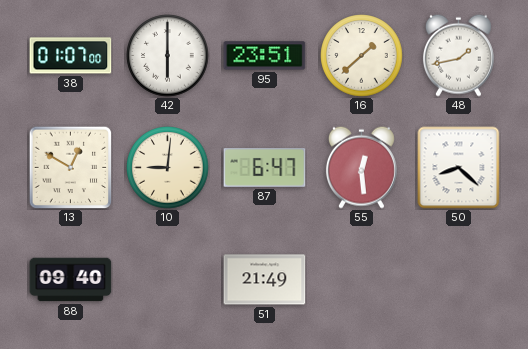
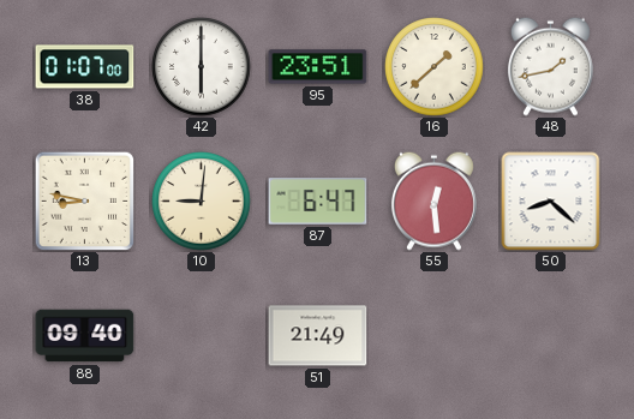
13: 12:50 -> 8:47 (84, 200)
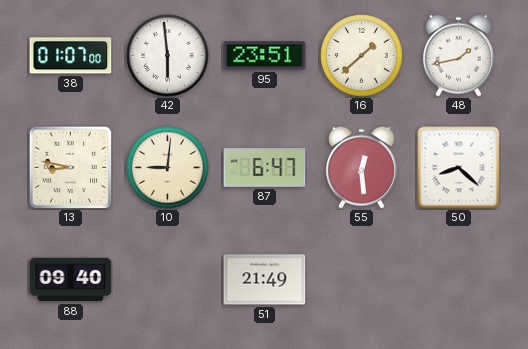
42: 6:00 -> 5:59 (168, 56)
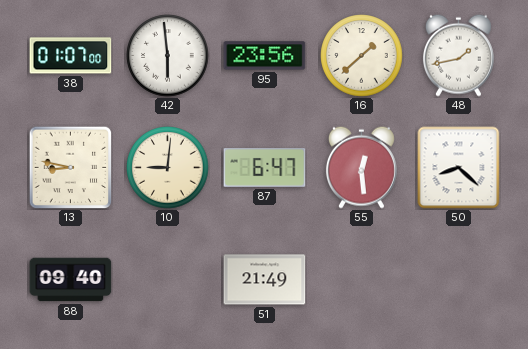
95: 23:51 -> 23:56 (265, 56)
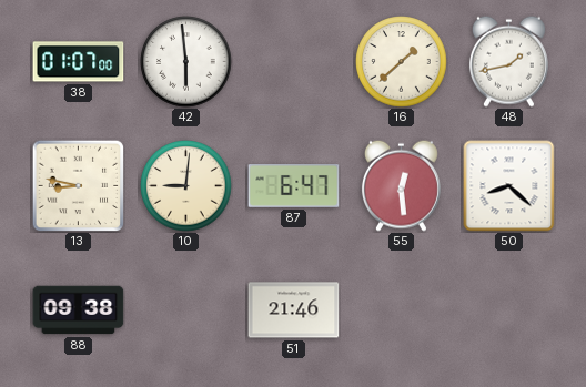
95: 23:56 -> none (265, 56)
88: 09:40 -> 09:38 (79, 310)
51: 21:49 -> 21:46 (294, 310)
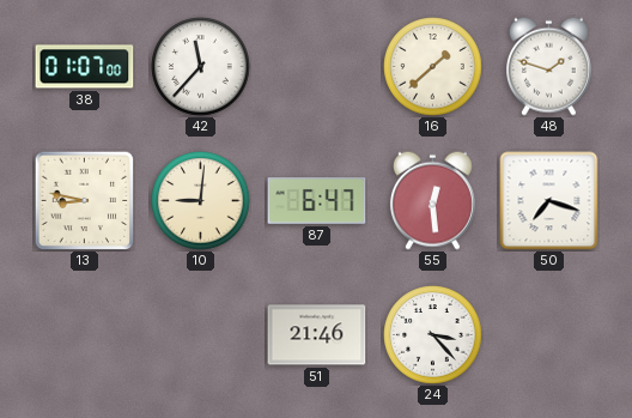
42: 5:59 -> 11:37 (201, 67)
48: 1:43 -> 1:48 (548, 66)
50: 8:22 -> 7:18 (549, 201)
88: 09:38 -> none (79, 310)
24: none -> 3:23 (433, 335)
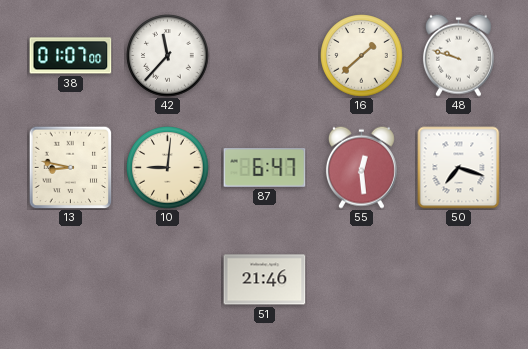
48: 1:48 -> 9:48 (458, 55)
24: 3:23 -> none (433, 335)
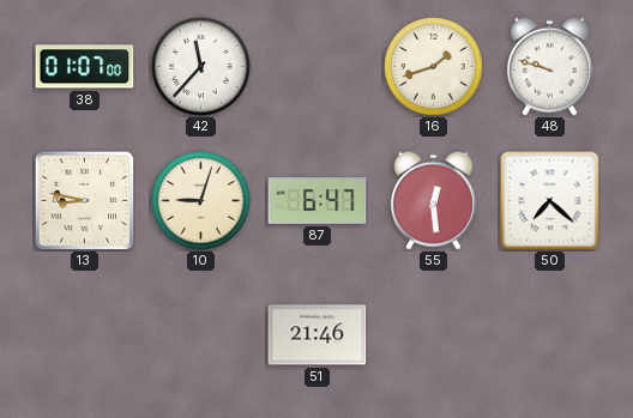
16: 1:38 -> 1:42 (434, 67)
10: 9:01 -> 9:03 (201, 201)
50: 7:18 -> 7:22 (550, 201)
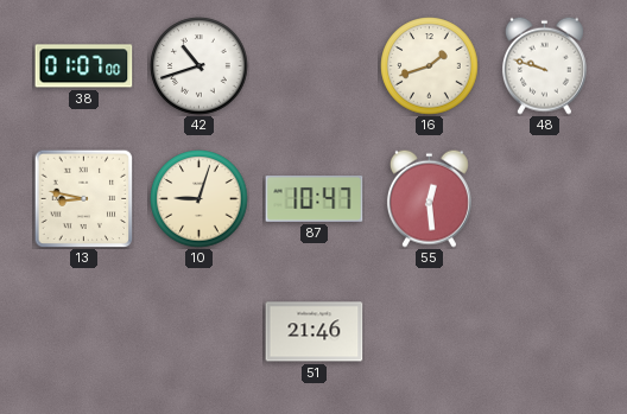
42: 11:37 -> 10:42 (199, 66)
87: 6:47 -> 10:47 (315, 199)
50: 7:22 -> none (550, 201)
